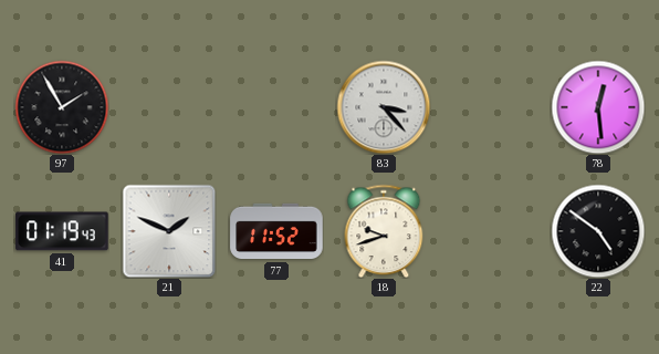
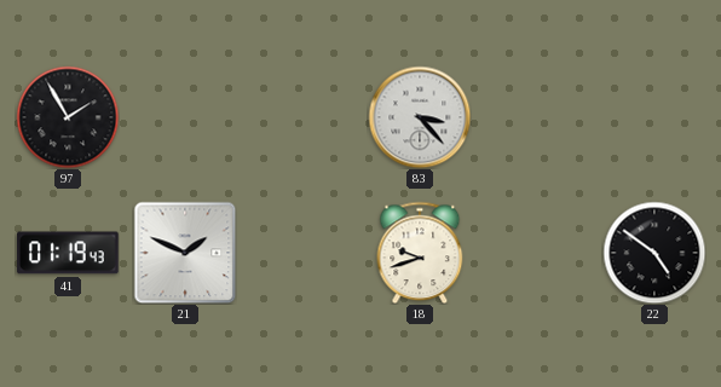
78: 12:29 -> none (598, 107)
77: 11:52 -> none (276, 231)
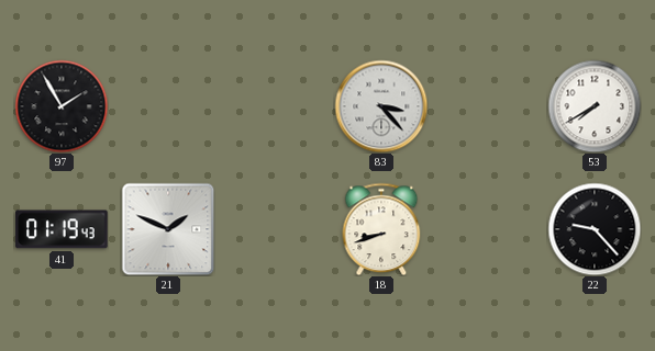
53: none -> 7:40 (595, 106)
18: 9:42 -> 8:42 (381, 229)
22: 4:51 -> 9:23 (595, 229)
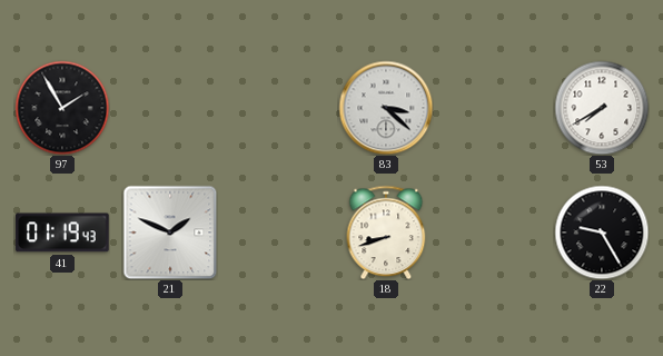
83: 3:23 -> 3:22 (386, 108)
22: 9:23 -> 9:25 (602, 233)
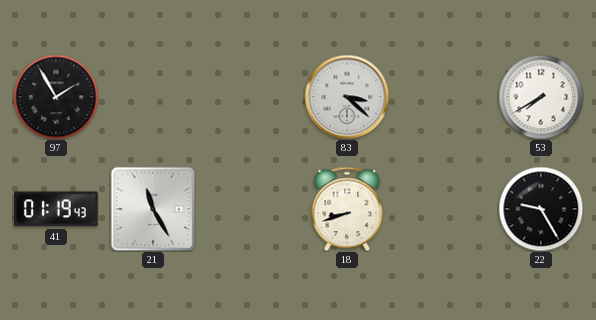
21: 1:49 -> 11:25 (153, 209)
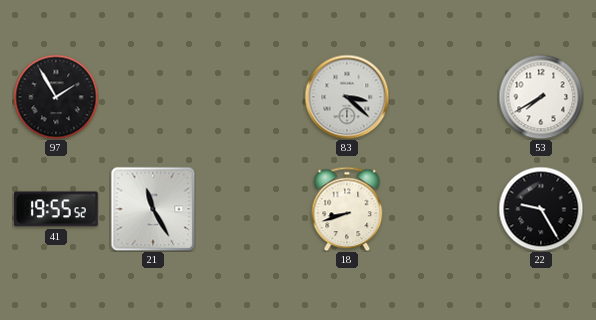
41: 01:19 -> 19:55 (56, 209)
